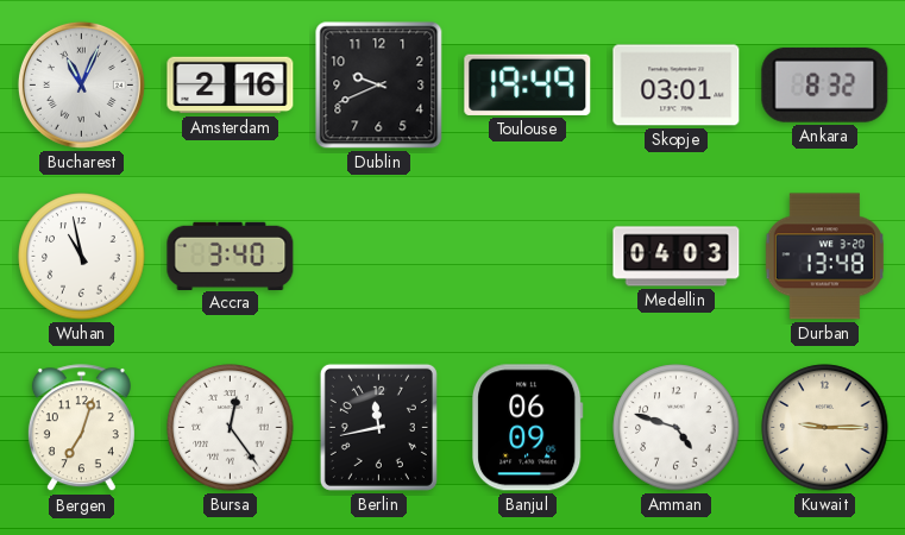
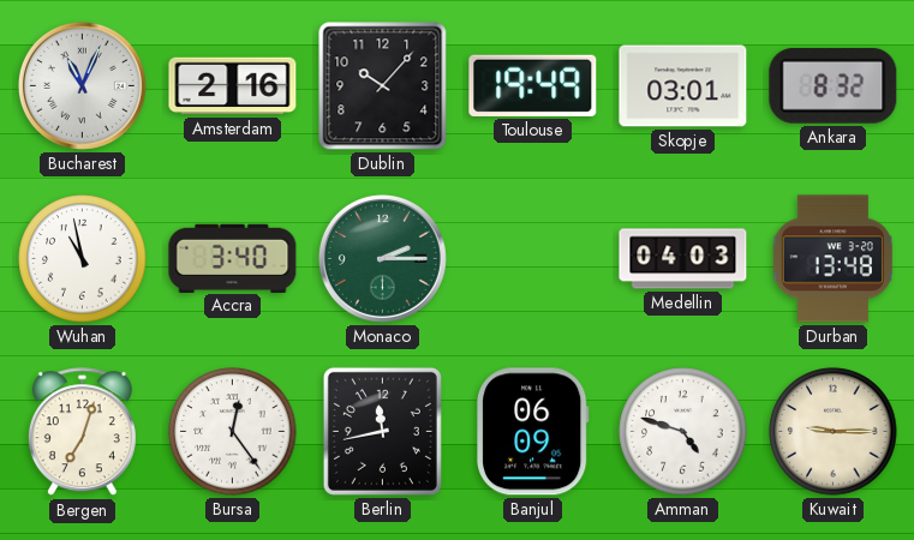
Dublin: 9:41 -> 10:07 (383, 86)
Monaco: none -> 2:15 (382, 258)
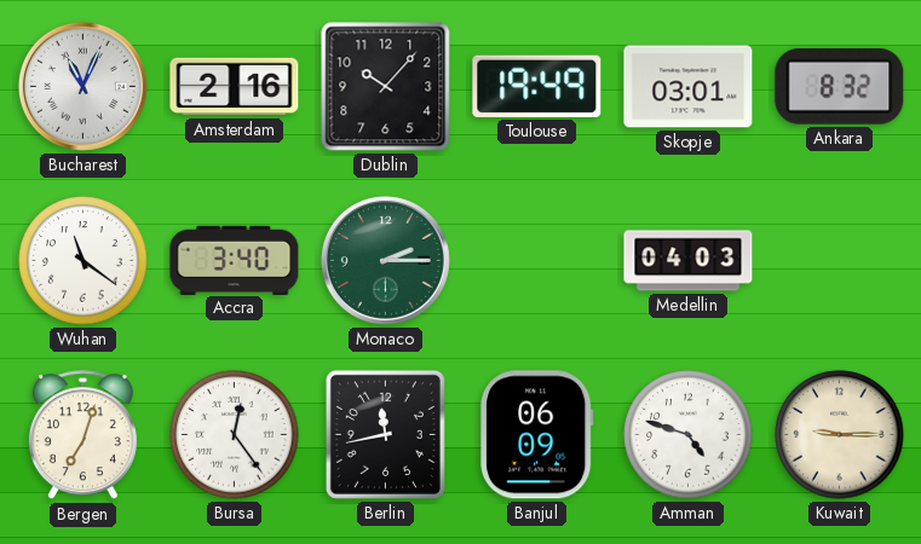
Wuhan: 10:58 -> 11:21 (84, 261)
Durban: 13:48 -> none (832, 259)
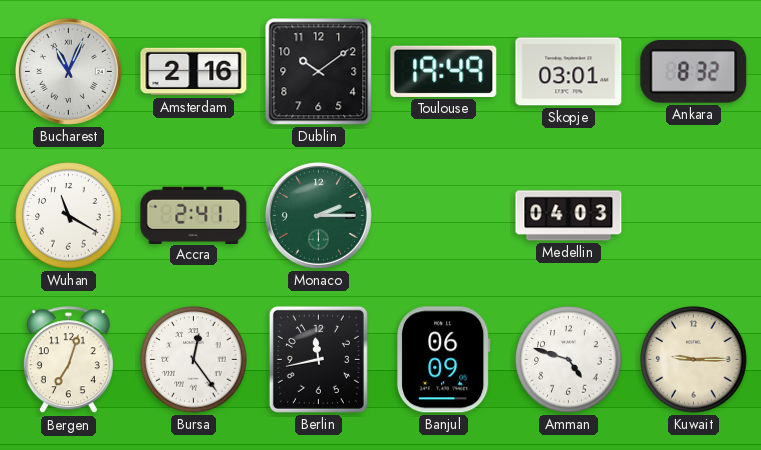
Dublin: 10:07 -> 10:09 (319, 72)
Wuhan: 11:21 -> 11:20 (69, 216)
Accra: 3:40 -> 2:41 (194, 215)
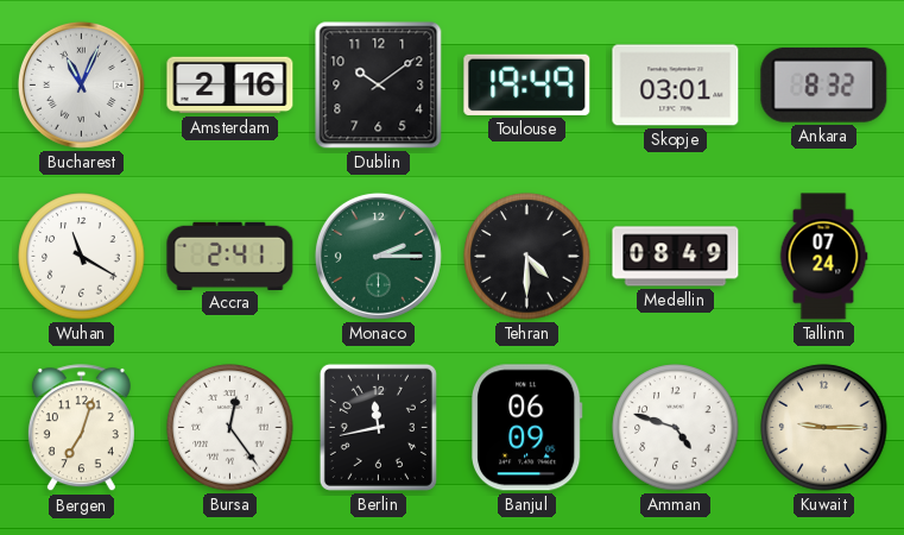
Tehran: none -> 4:30 (527, 257)
Medellin: 04:03 -> 08:49 (676, 257)
Tallinn: none -> 07:24 (823, 257)
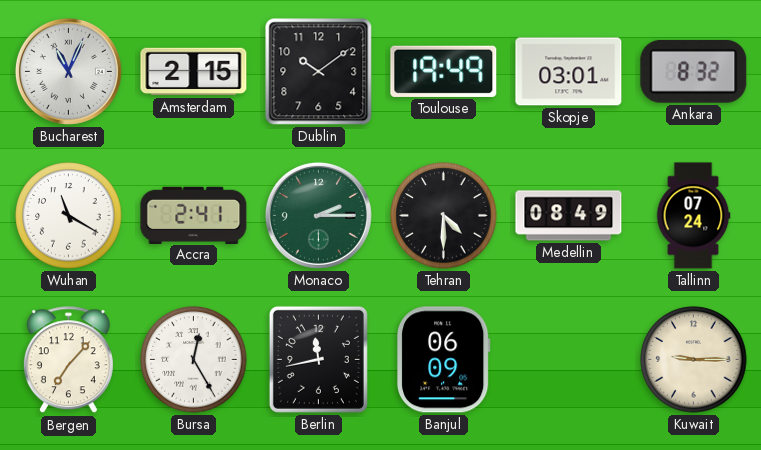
Amsterdam: 2:16 -> 2:15 (194, 72)
Bergen: 7:03 -> 7:07 (68, 360)
Bursa: 12:24 -> 12:25 (194, 360)
Amman: 4:48 -> none (676, 428)
